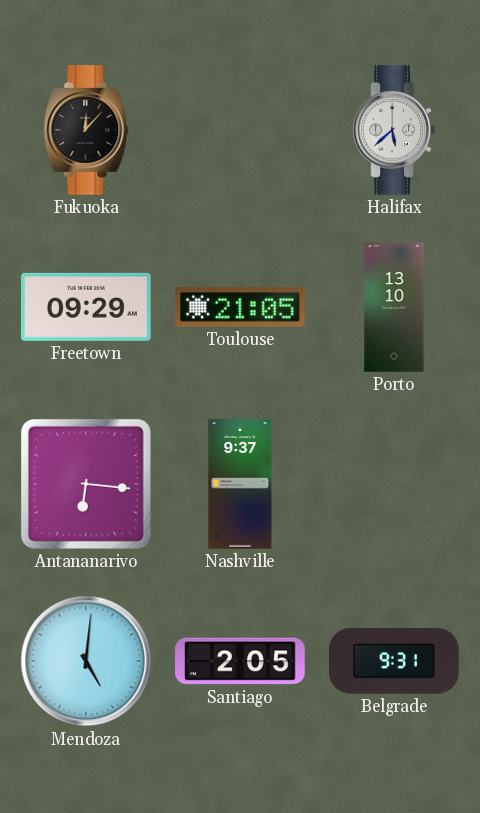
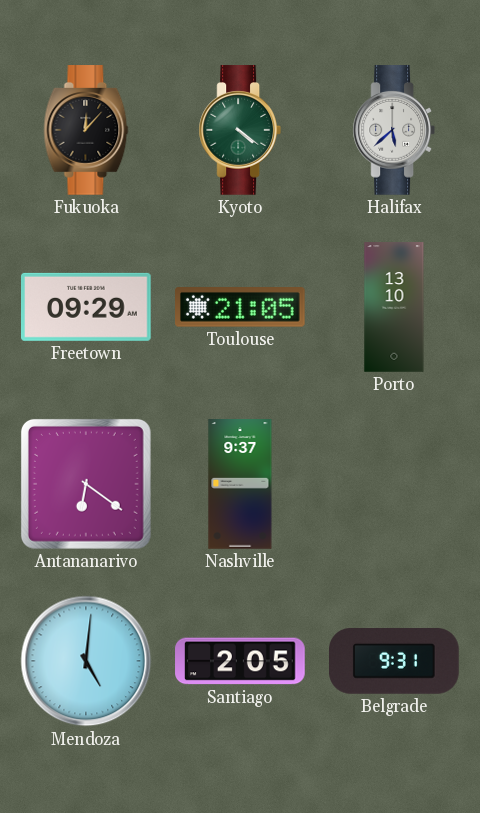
Kyoto: none -> 4:21 (239, 130)
Antananarivo: 6:16 -> 6:21 (86, 484)
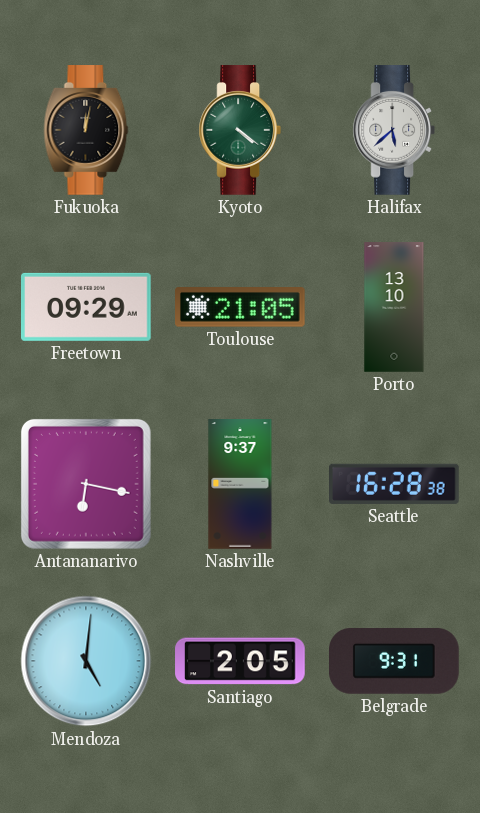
Fukuoka: 12:07 -> 12:02 (86, 130)
Antananarivo: 6:21 -> 6:17 (86, 484)
Seattle: none -> 16:28 (395, 484)
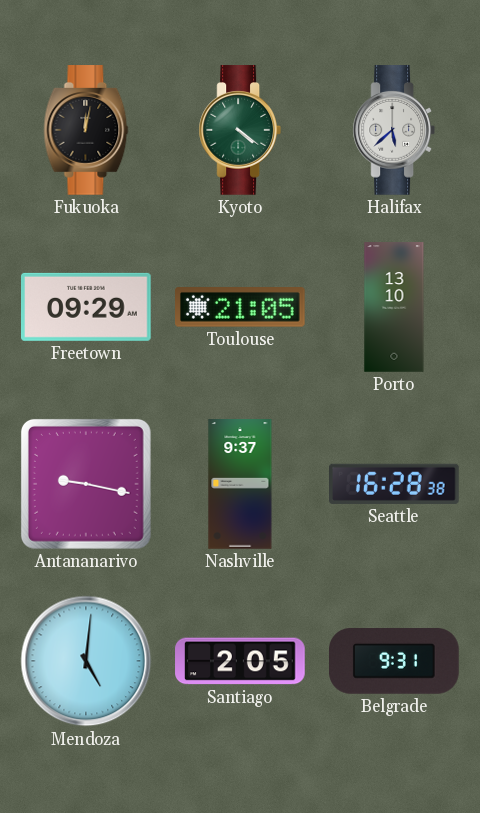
Antananarivo: 6:17 -> 9:17 (86, 484)
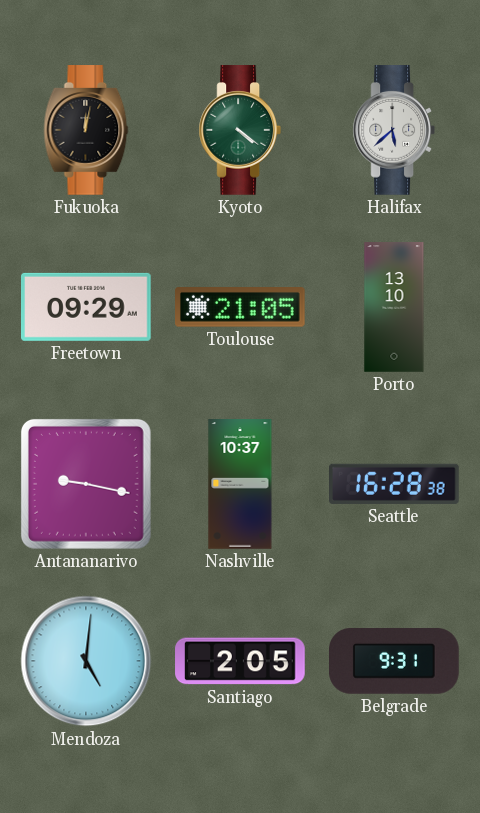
Nashville: 9:37 -> 10:37 (240, 484)
